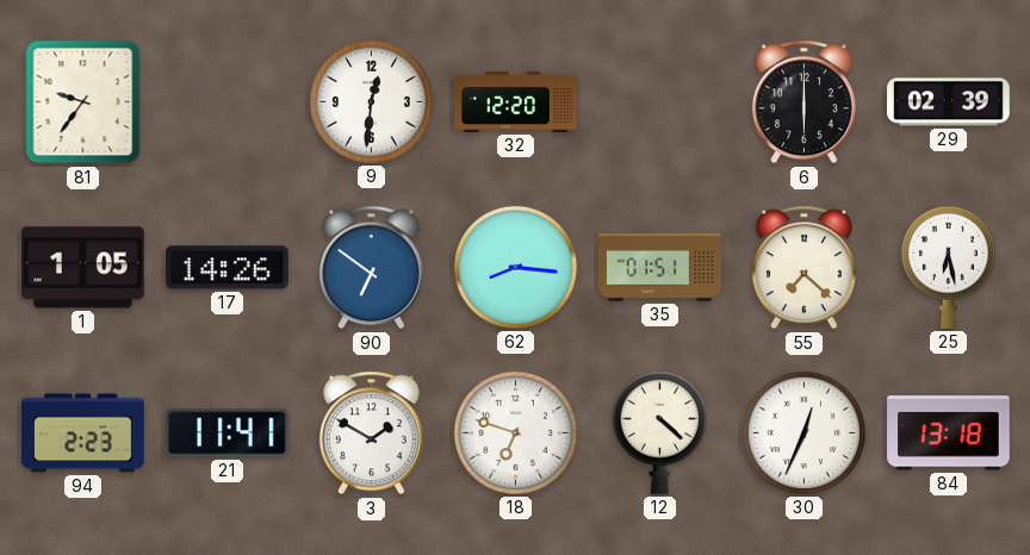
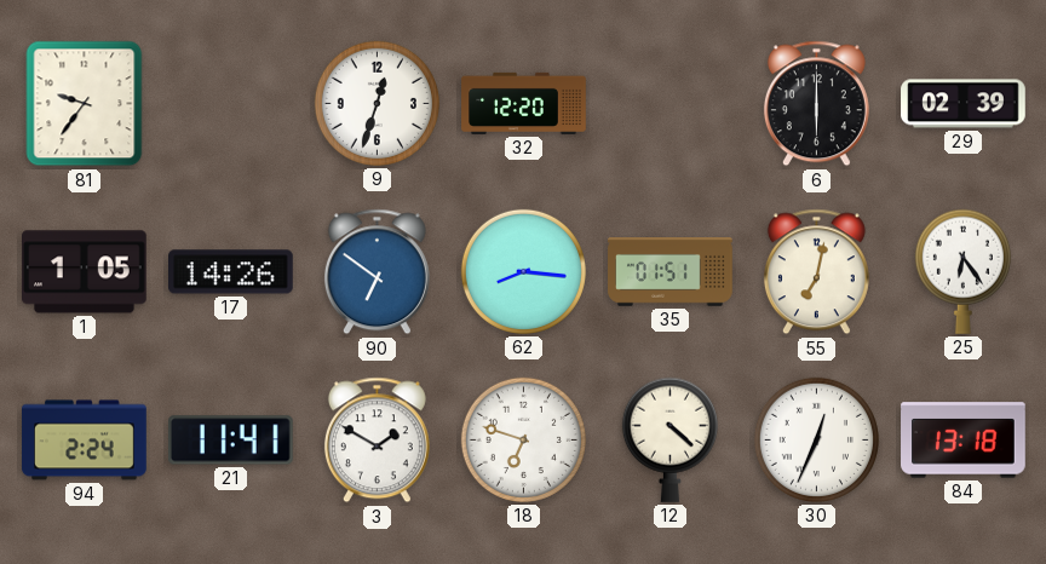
9: 12:31 -> 12:33 (377, 103)
55: 7:22 -> 7:02 (816, 272)
25: 6:28 -> 6:24 (962, 271)
94: 2:23 -> 2:24 (85, 441)
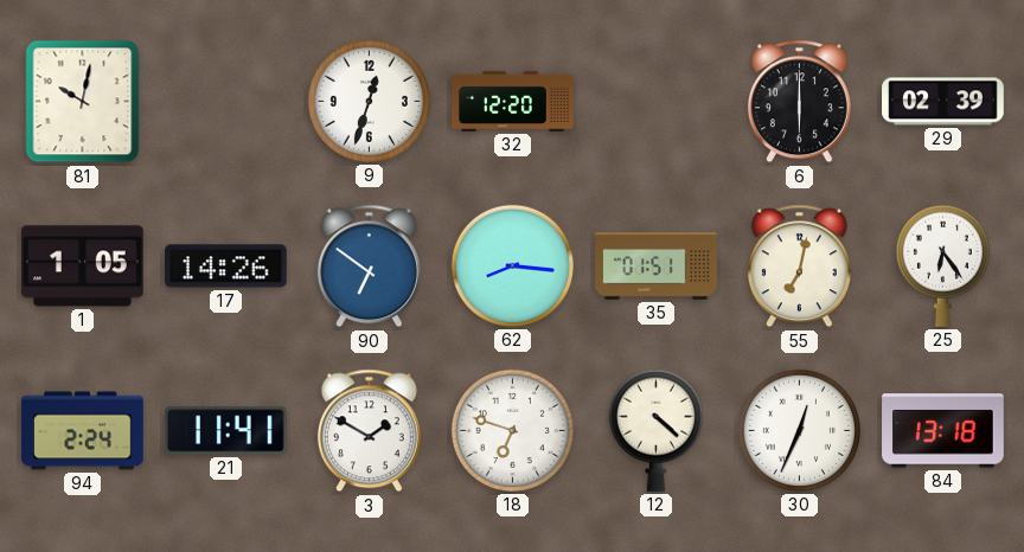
81: 9:36 -> 10:02 (83, 102)
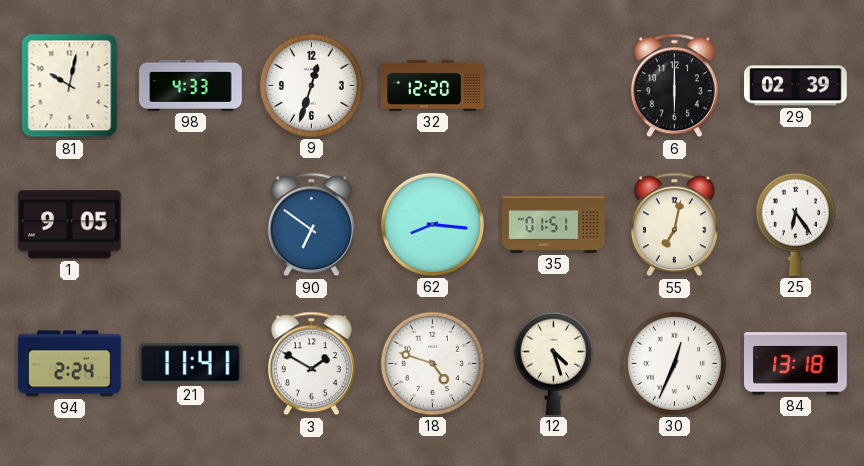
98: none -> 4:33 (191, 85)
1: 1:05 -> 9:05 (70, 225)
17: 14:26 -> none (226, 267)
18: 6:48 -> 4:48 (432, 363)
12: 4:22 -> 4:27 (553, 363)
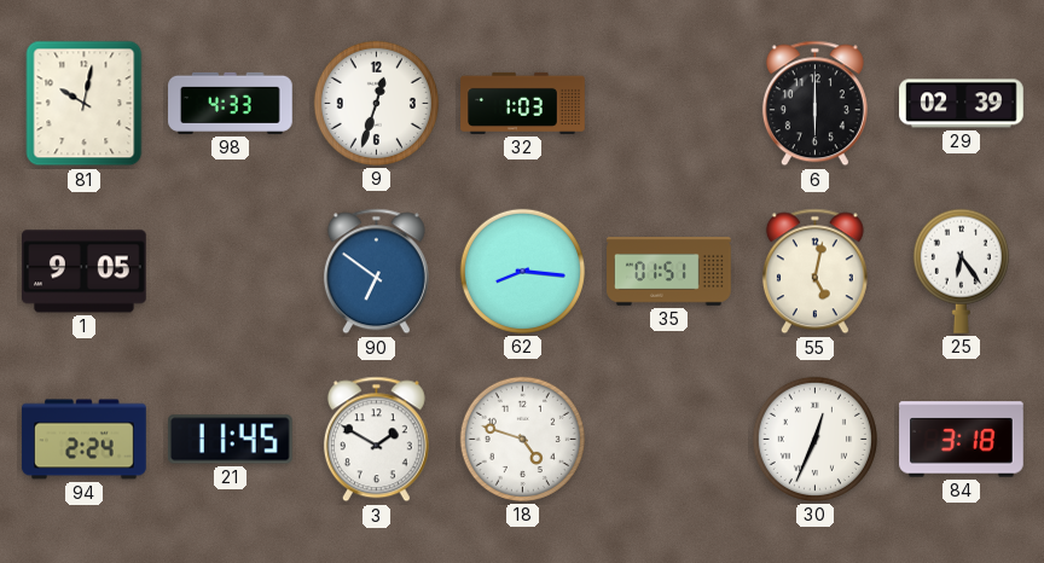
32: 12:20 -> 1:03 (523, 103)
55: 7:02 -> 5:02 (814, 272)
21: 11:41 -> 11:45 (230, 440)
12: 4:27 -> none (553, 363)
84: 13:18 -> 3:18 (962, 440)
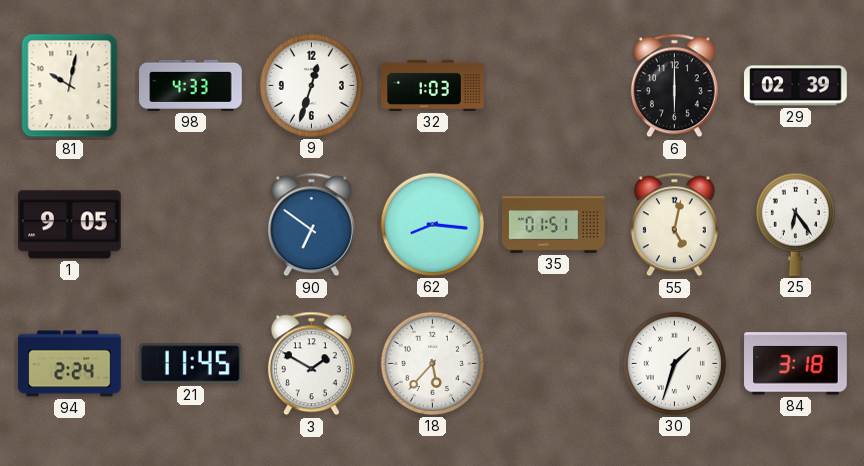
18: 4:48 -> 5:37 (432, 363)
30: 12:34 -> 1:33 (674, 363)
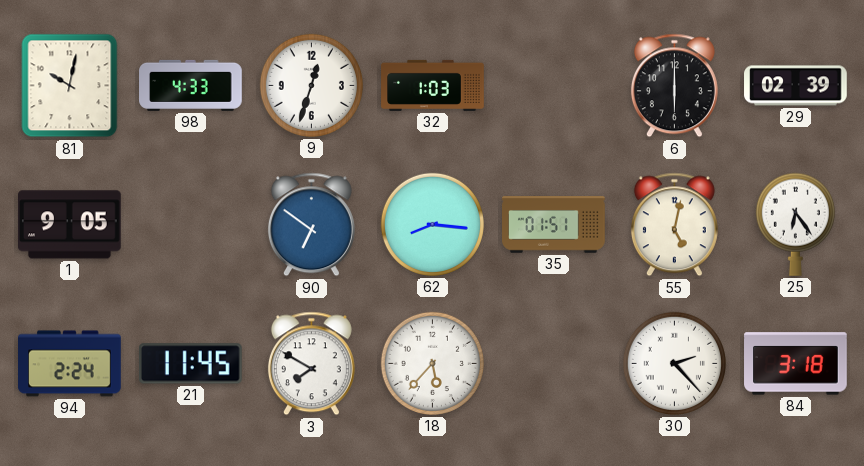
3: 1:50 -> 7:50 (311, 364)
30: 1:33 -> 2:23 (674, 363)
